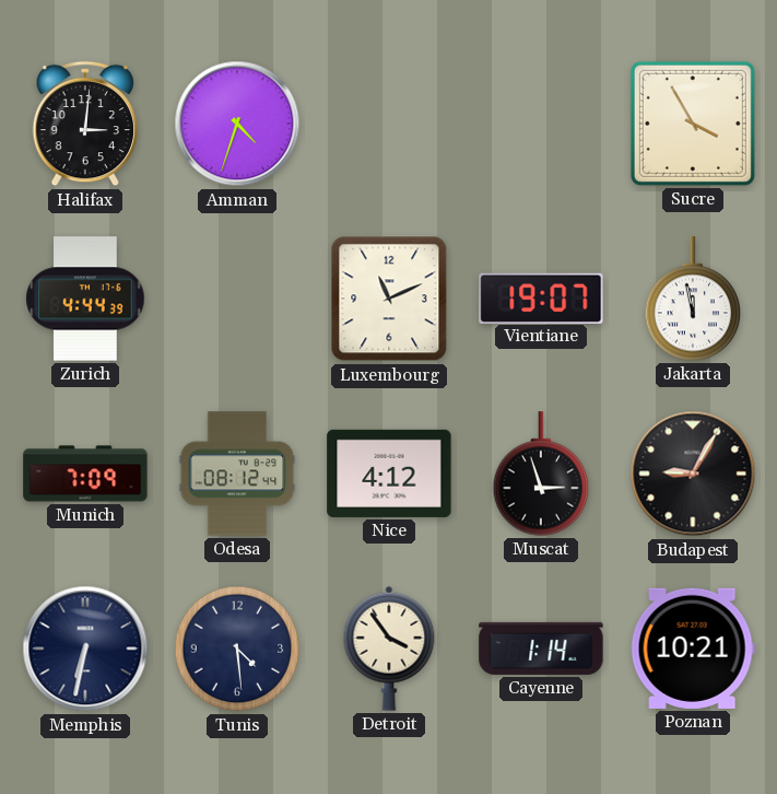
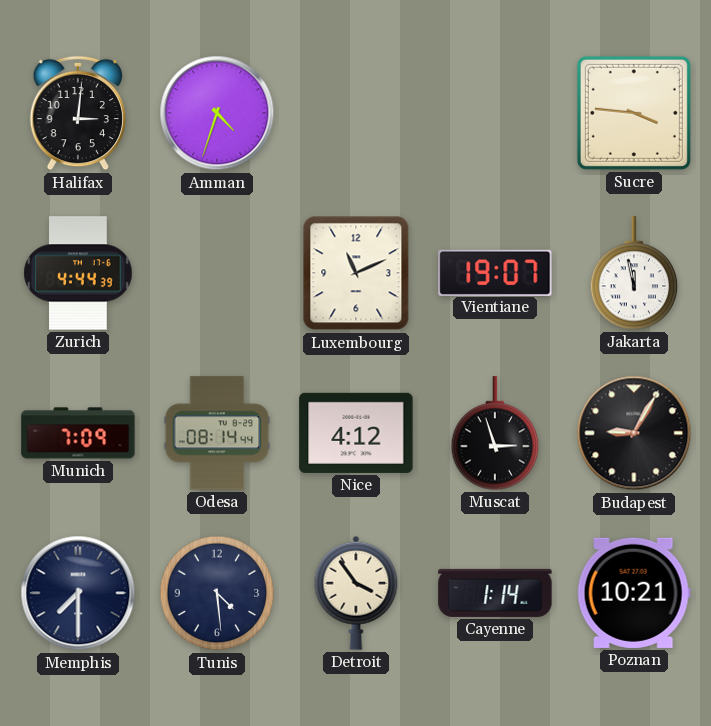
Sucre: 3:55 -> 3:46 (634, 113)
Odesa: 08:12 -> 08:14 (217, 433)
Memphis: 6:32 -> 7:30 (78, 593)
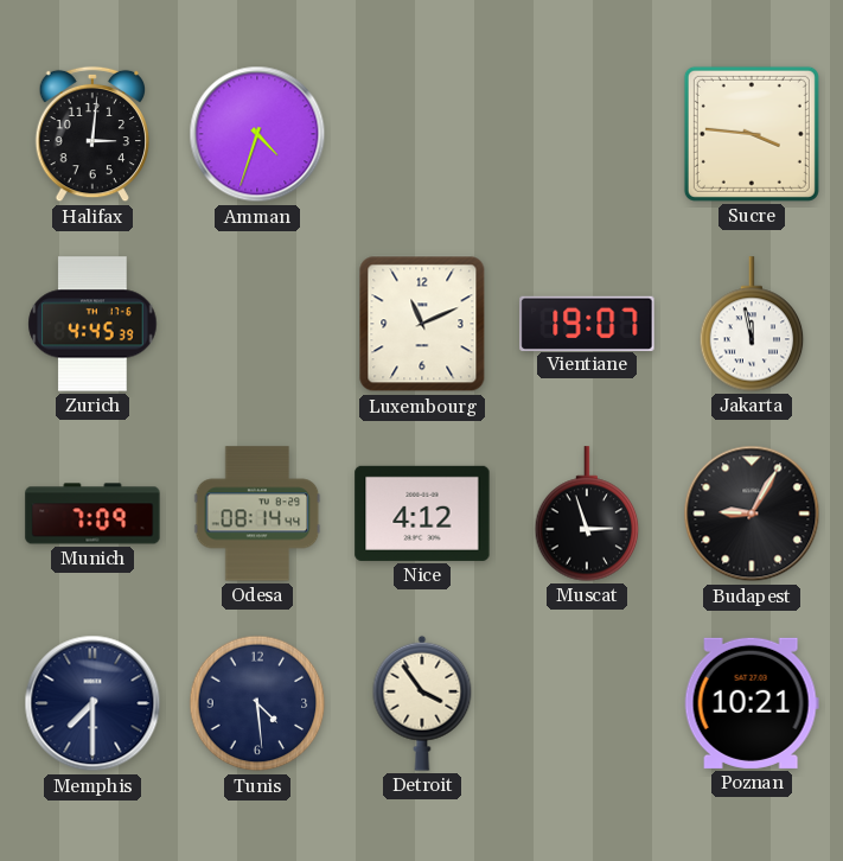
Zurich: 4:44 -> 4:45 (92, 324)
Cayenne: 1:14 -> none (495, 593)
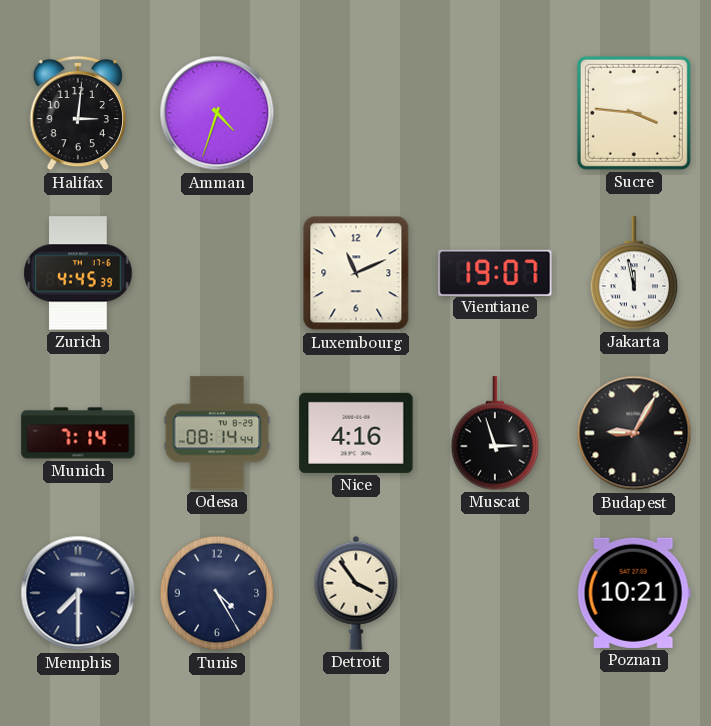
Munich: 7:09 -> 7:14 (78, 433)
Nice: 4:12 -> 4:16 (356, 433)
Tunis: 4:29 -> 4:25 (217, 593)
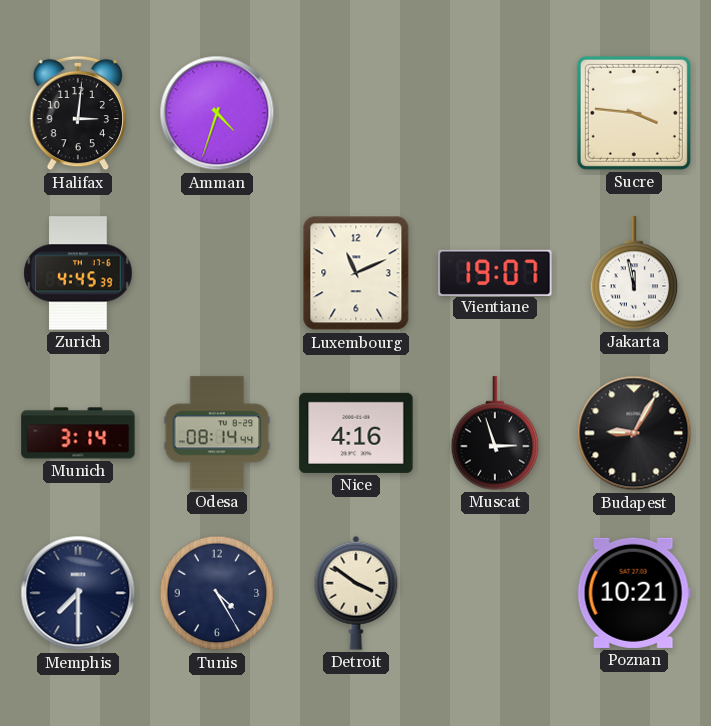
Munich: 7:14 -> 3:14 (78, 433)
Detroit: 3:54 -> 3:51 (356, 593)
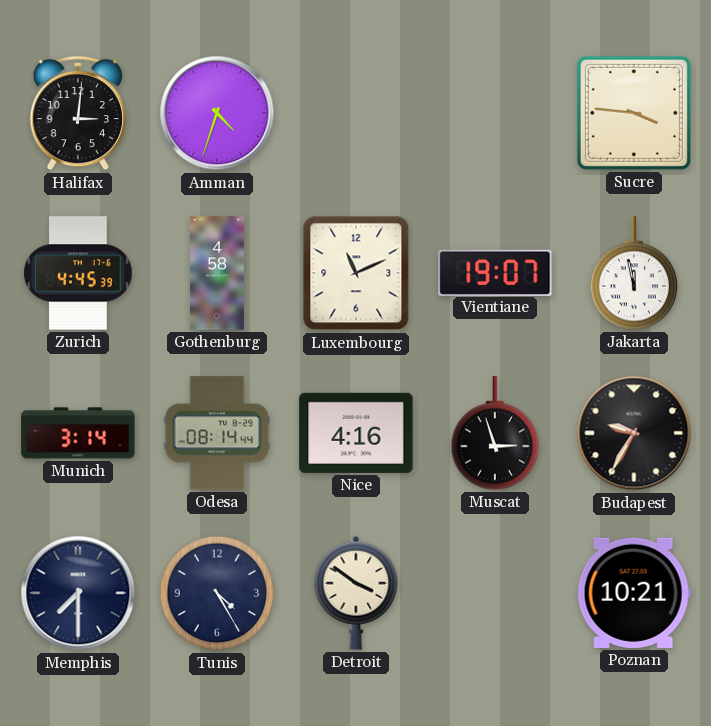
Gothenburg: none -> 4:58 (217, 273)
Budapest: 9:05 -> 9:35 (634, 433)
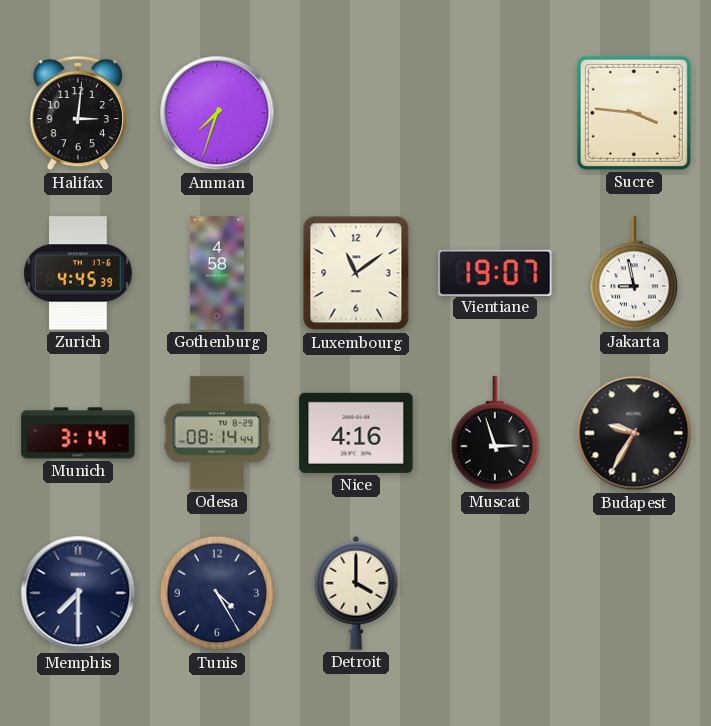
Amman: 4:33 -> 7:33 (217, 113)
Luxembourg: 11:11 -> 11:09 (356, 273)
Jakarta: 11:58 -> 8:58 (634, 273)
Detroit: 3:51 -> 4:00 (356, 593)
Poznan: 10:21 -> none (634, 593)
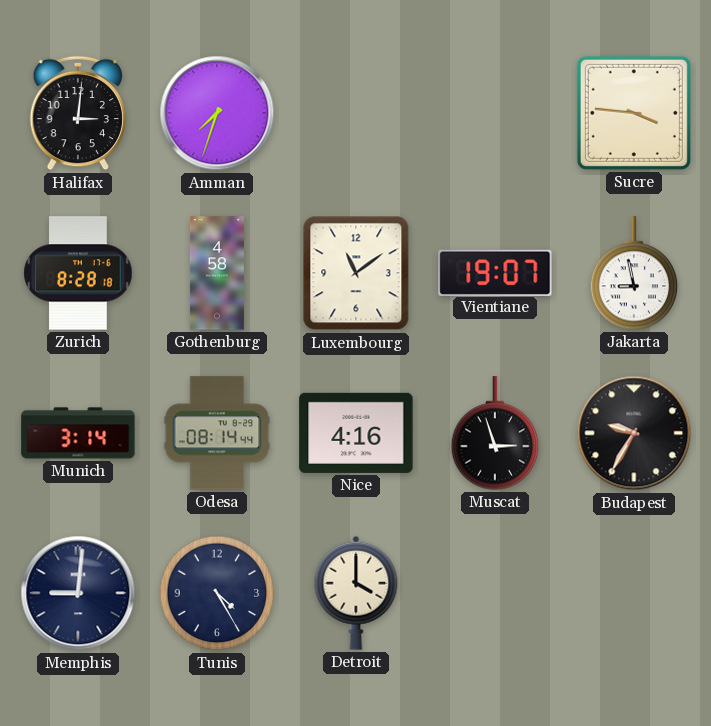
Zurich: 4:45 -> 8:28 (78, 273)
Memphis: 7:30 -> 9:01 (78, 593)
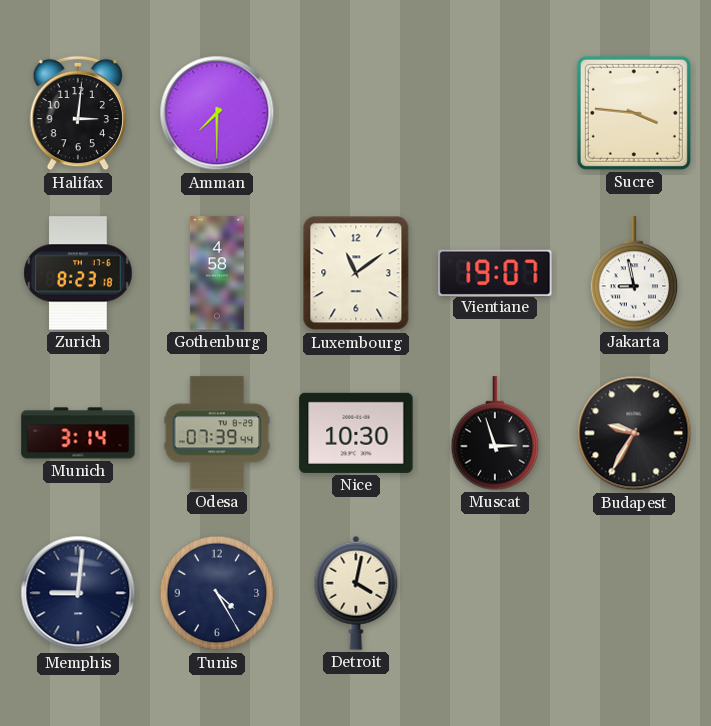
Amman: 7:33 -> 7:30 (217, 113)
Zurich: 8:28 -> 8:23 (78, 273)
Odesa: 08:14 -> 07:39 (217, 433)
Nice: 4:16 -> 10:30 (356, 433)
Detroit: 4:00 -> 4:02 (356, 593)
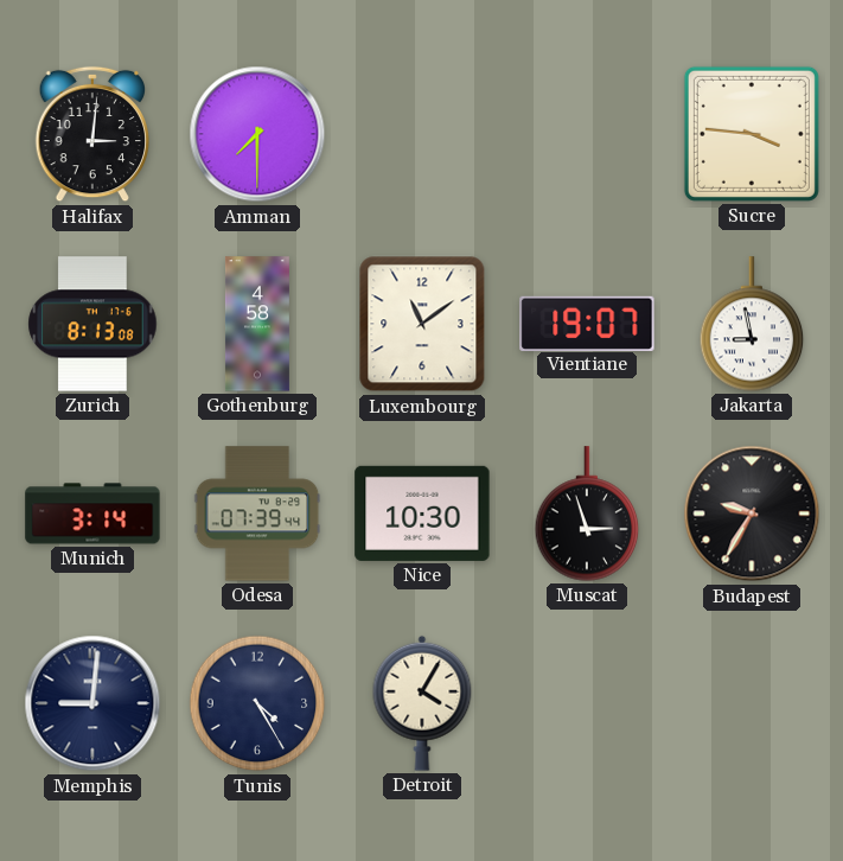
Zurich: 8:23 -> 8:13 (92, 324)
Detroit: 4:02 -> 4:05 (422, 703)
